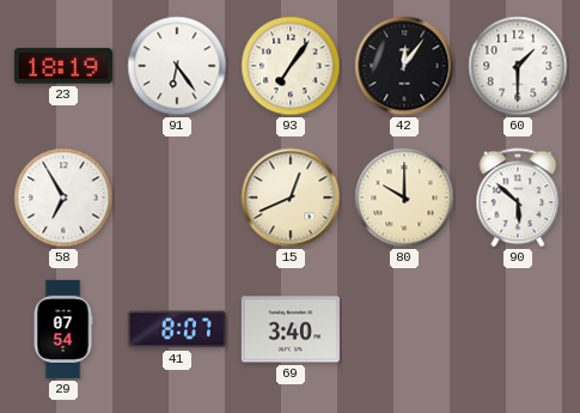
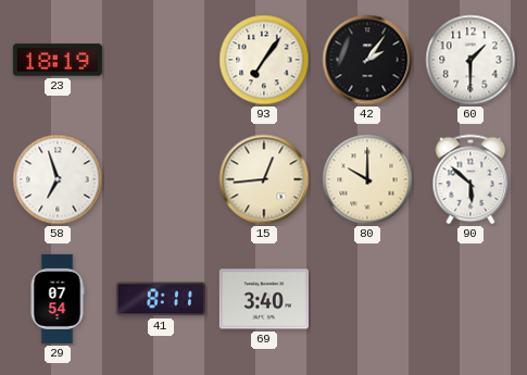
91: 6:24 -> none (177, 66)
42: 12:06 -> 2:06 (367, 60)
58: 6:55 -> 6:57 (58, 179)
15: 12:41 -> 12:44 (264, 179)
41: 8:07 -> 8:11 (161, 299)
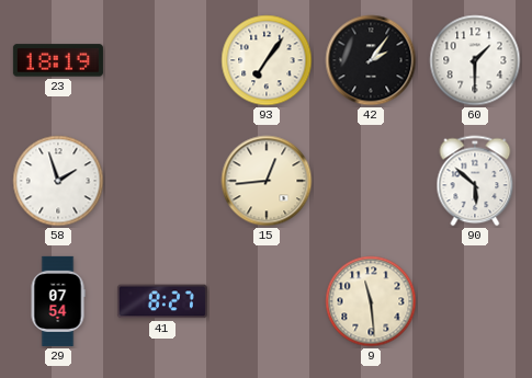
58: 6:57 -> 1:57 (58, 181)
80: 10:00 -> none (367, 179)
41: 8:11 -> 8:27 (162, 301)
69: 3:40 -> none (264, 299)
9: none -> 11:29 (371, 301)
